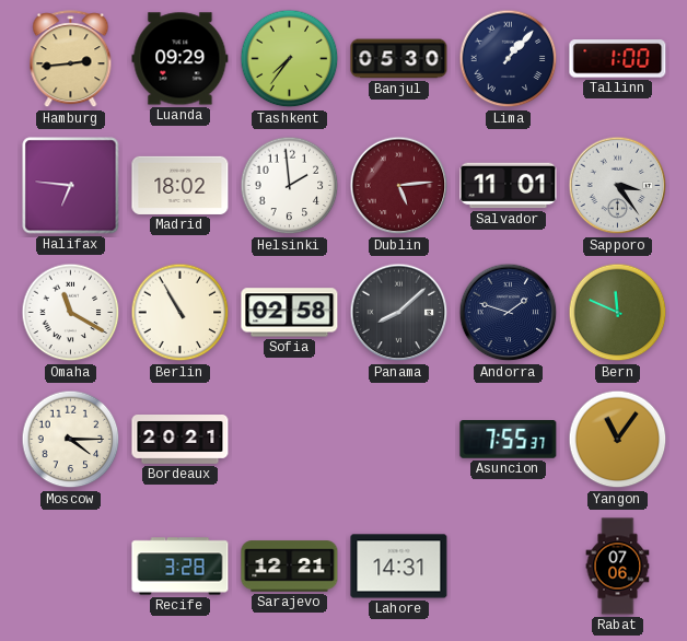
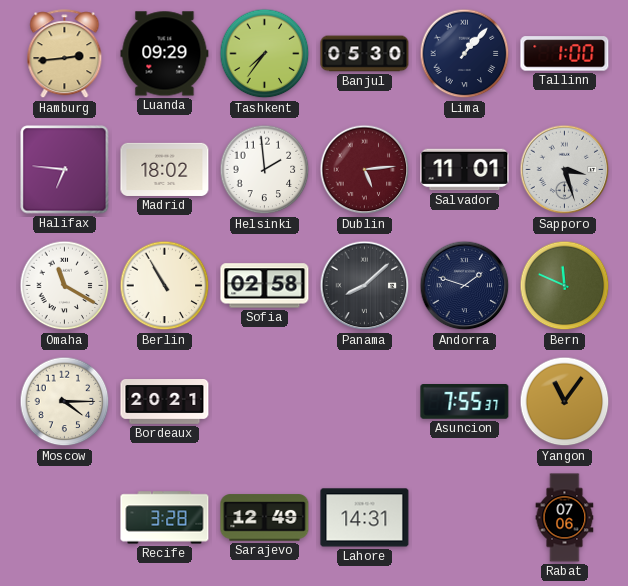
Sapporo: 3:24 -> 3:27 (565, 170)
Sarajevo: 12:21 -> 12:49 (265, 518)
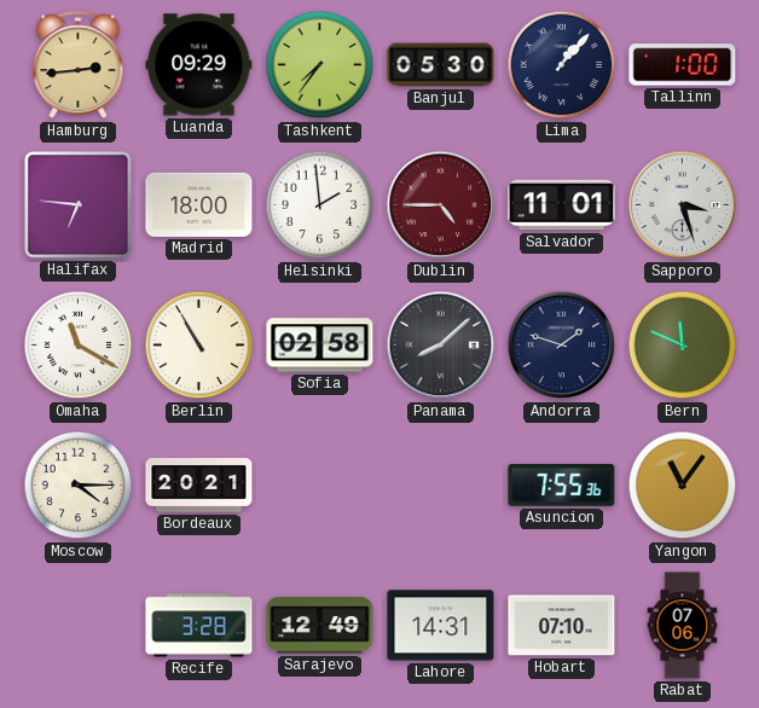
Madrid: 18:02 -> 18:00 (199, 204)
Dublin: 5:14 -> 4:45 (441, 205)
Asuncion: 7:55:37 -> 7:55:36 (562, 486)
Hobart: none -> 07:10 (562, 626)
